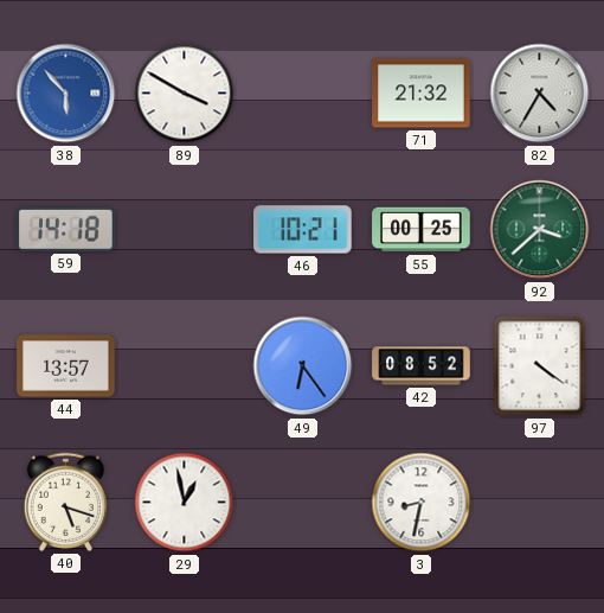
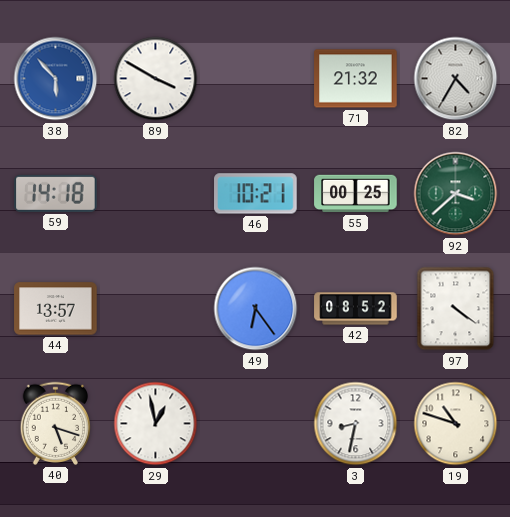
19: none -> 10:48 (456, 424)
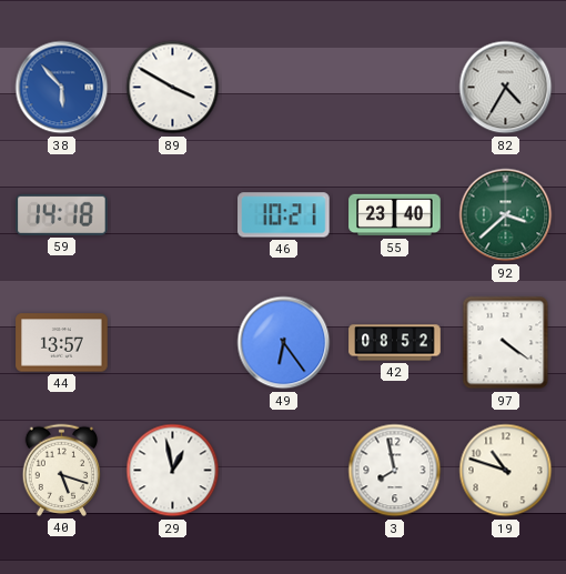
71: 21:32 -> none (356, 79)
55: 00:25 -> 23:40 (395, 215)
3: 8:32 -> 7:58 (395, 471)
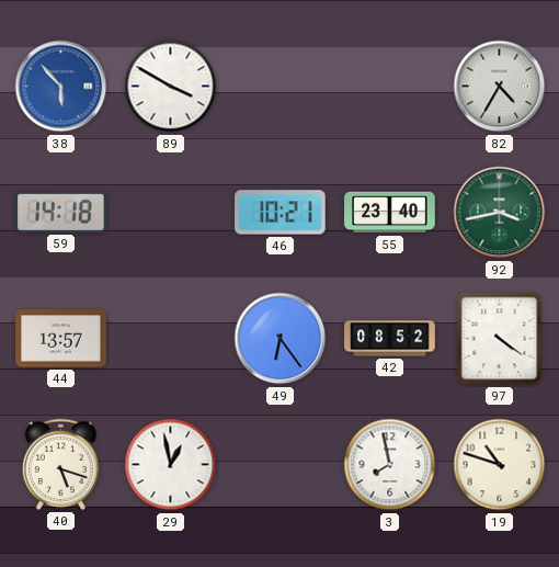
92: 3:38 -> 3:43 (500, 213)
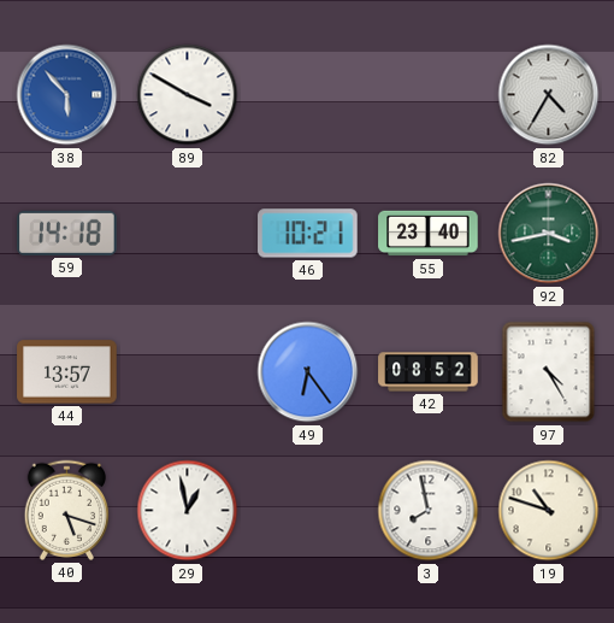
97: 4:21 -> 4:25 (549, 372)
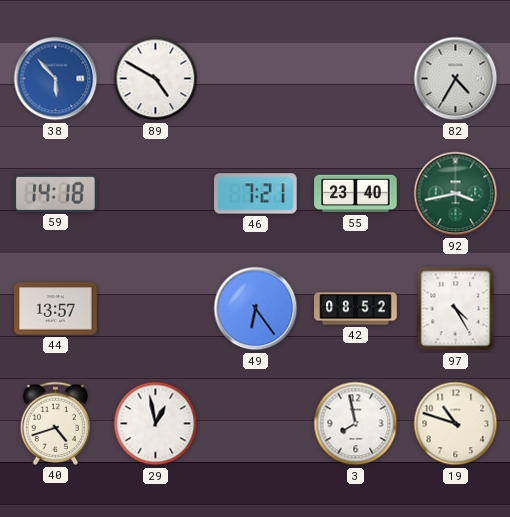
89: 3:50 -> 4:50 (156, 79)
46: 10:21 -> 7:21 (256, 194)
40: 5:18 -> 4:42 (55, 423)
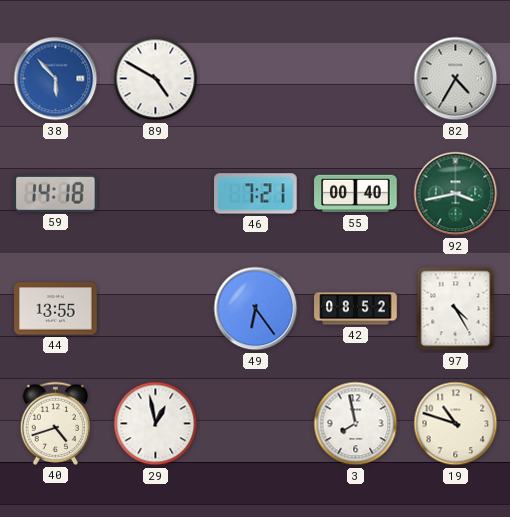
55: 23:40 -> 00:40 (356, 194)
44: 13:57 -> 13:55 (56, 309)
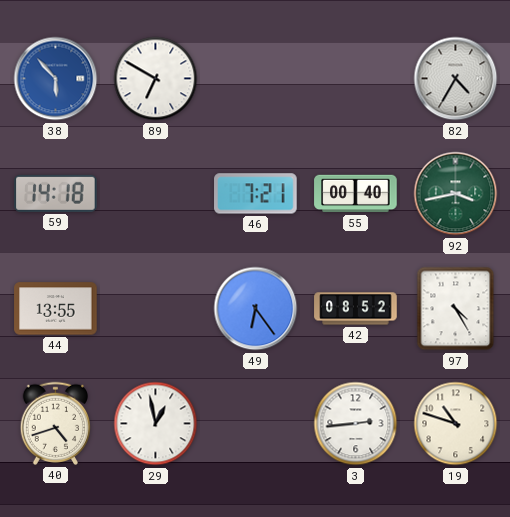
89: 4:50 -> 6:50 (156, 79)
3: 7:58 -> 2:44 (356, 424)
